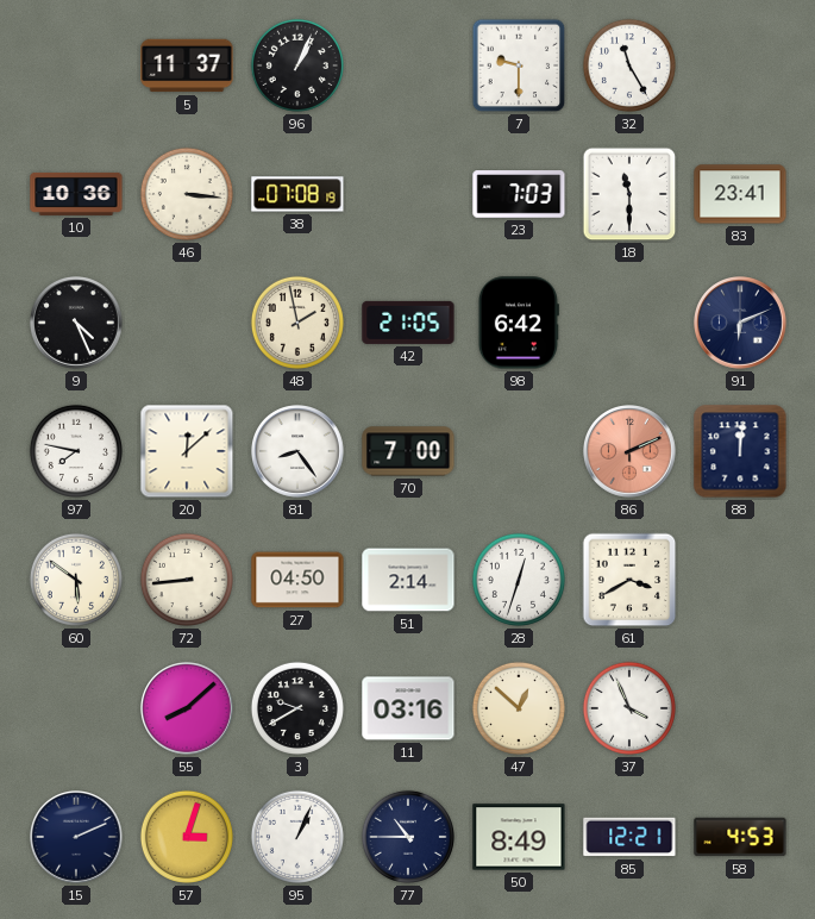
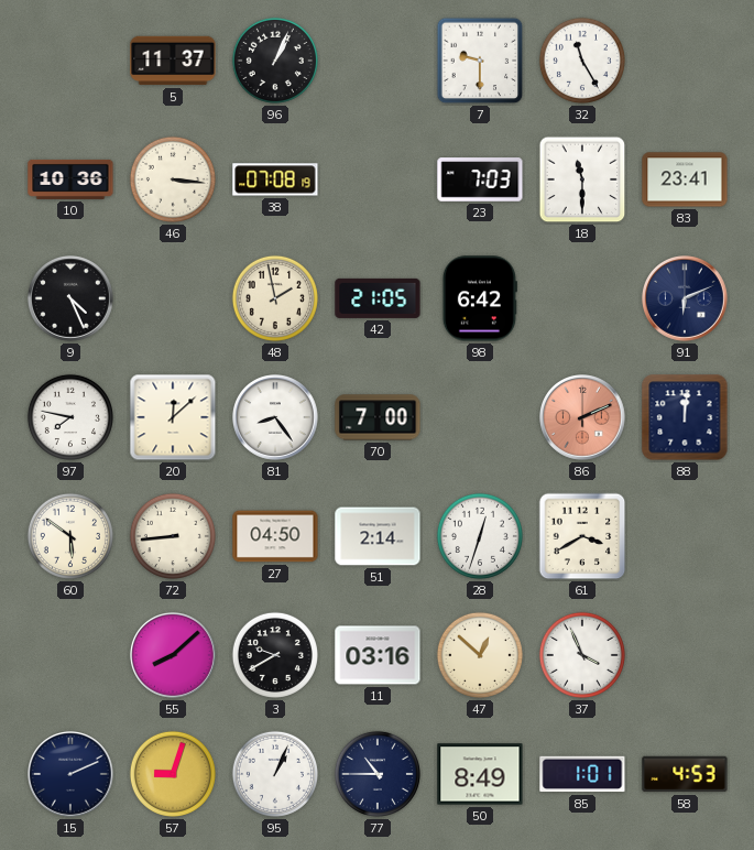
57: 3:03 -> 9:03 (173, 774)
85: 12:21 -> 1:01 (582, 774)
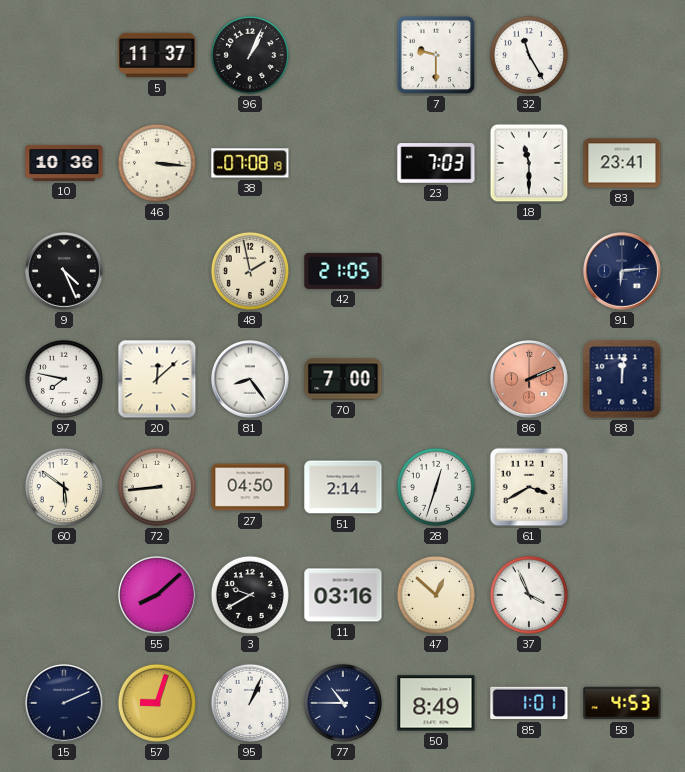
98: 6:42 -> none (480, 298)
91: 6:11 -> 6:14 (623, 272)
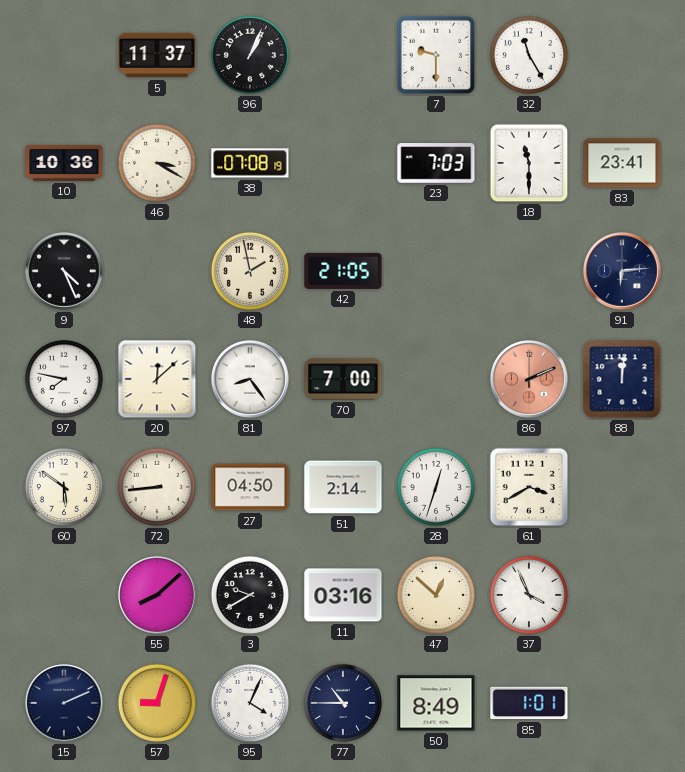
46: 3:16 -> 3:20 (157, 163)
95: 1:04 -> 4:04 (250, 703)
58: 4:53 -> none (622, 703)
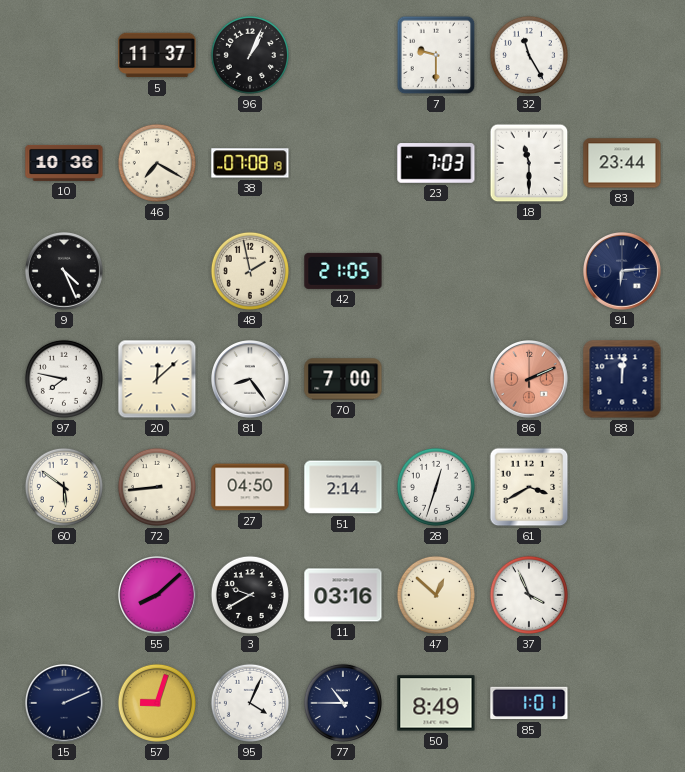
46: 3:20 -> 7:20 (157, 163)
83: 23:41 -> 23:44 (622, 163)
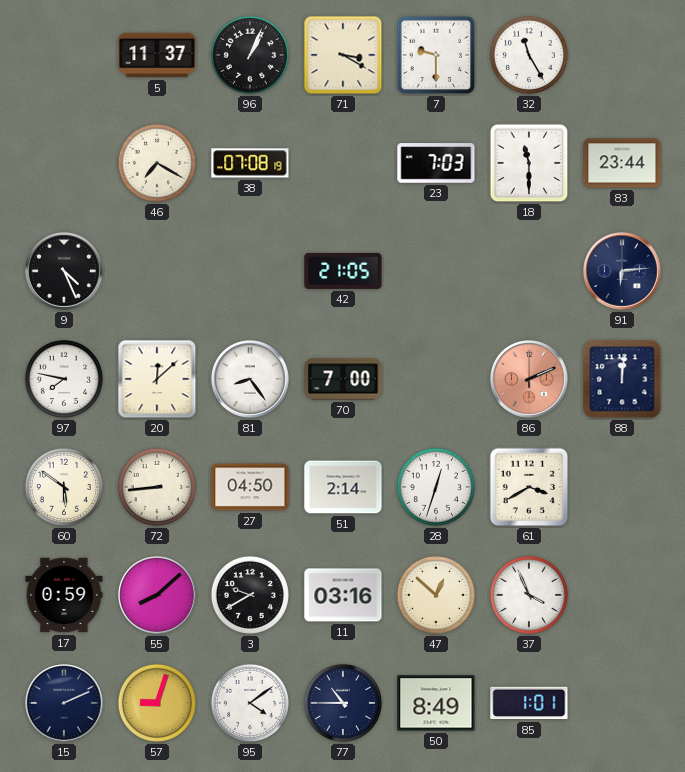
71: none -> 3:20 (343, 55)
10: 10:36 -> none (64, 163)
48: 1:58 -> none (250, 271)
17: none -> 0:59 (64, 595)
95: 4:04 -> 4:09 (250, 703)
